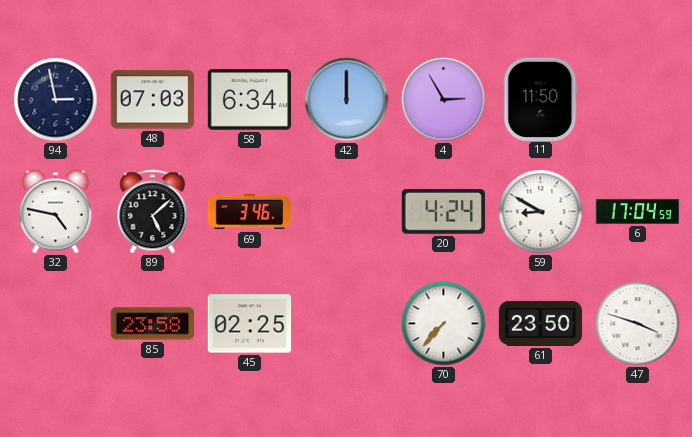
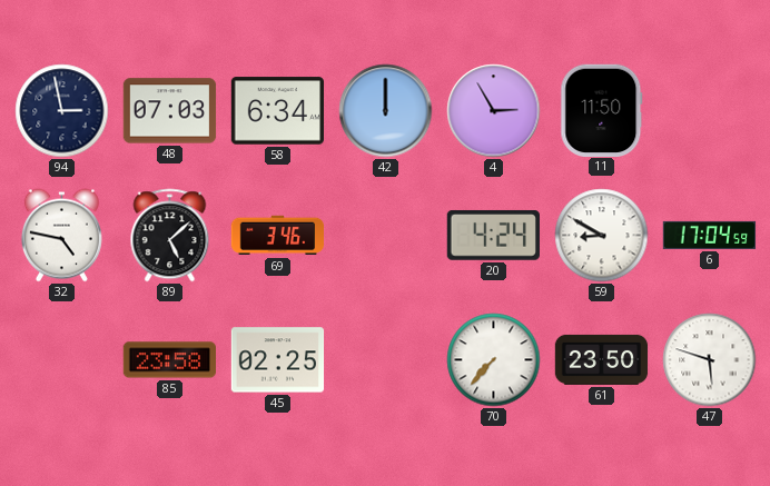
47: 3:48 -> 5:48 (710, 360)
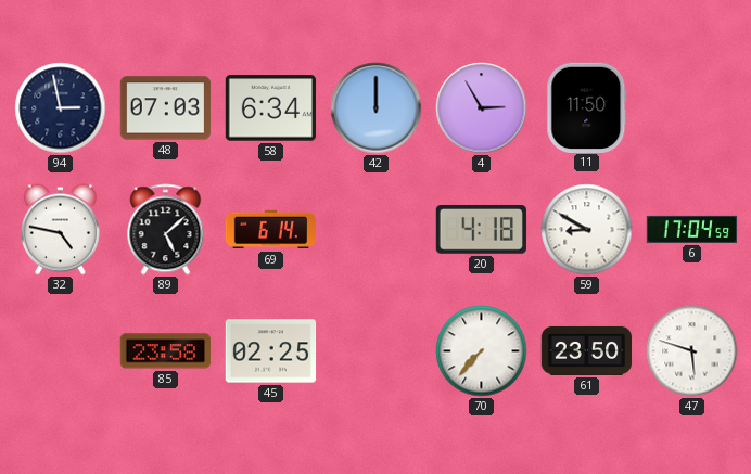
69: 3:46 -> 6:14 (271, 230)
20: 4:24 -> 4:18 (481, 230)
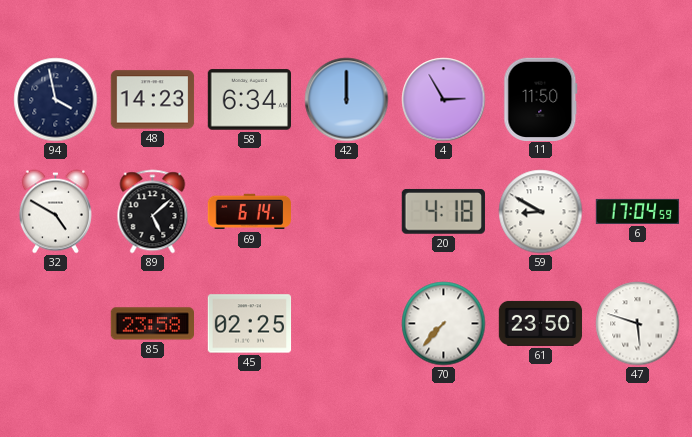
94: 2:58 -> 3:58 (56, 100)
48: 07:03 -> 14:23 (153, 100)
32: 4:47 -> 4:50 (55, 212)
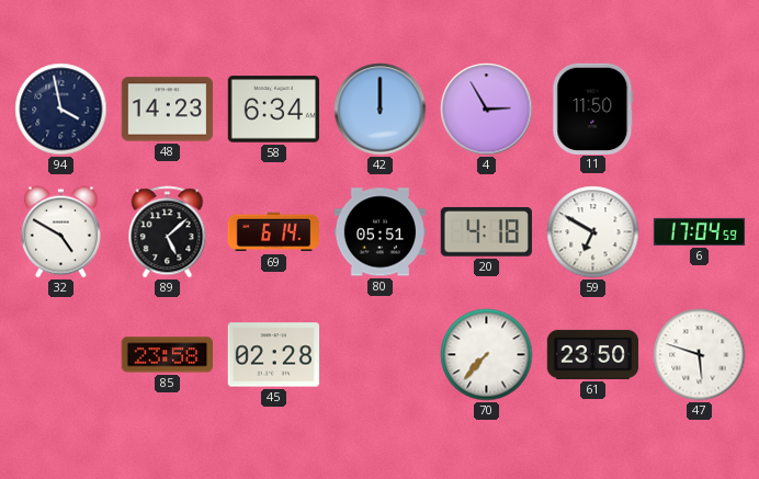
80: none -> 05:51 (381, 232)
59: 8:50 -> 6:50 (593, 232)
45: 02:25 -> 02:28 (274, 355)
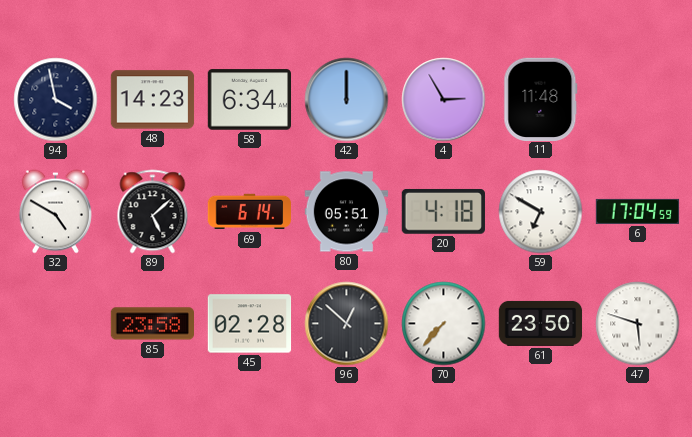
11: 11:50 -> 11:48 (541, 99)
96: none -> 12:52 (347, 324)
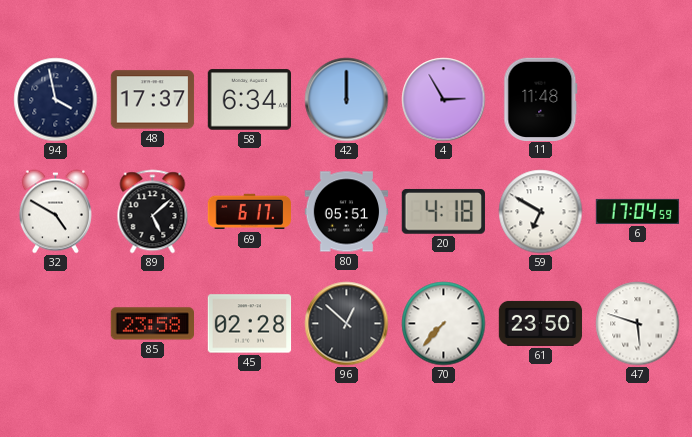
48: 14:23 -> 17:37 (153, 100)
69: 6:14 -> 6:17 (250, 212)
